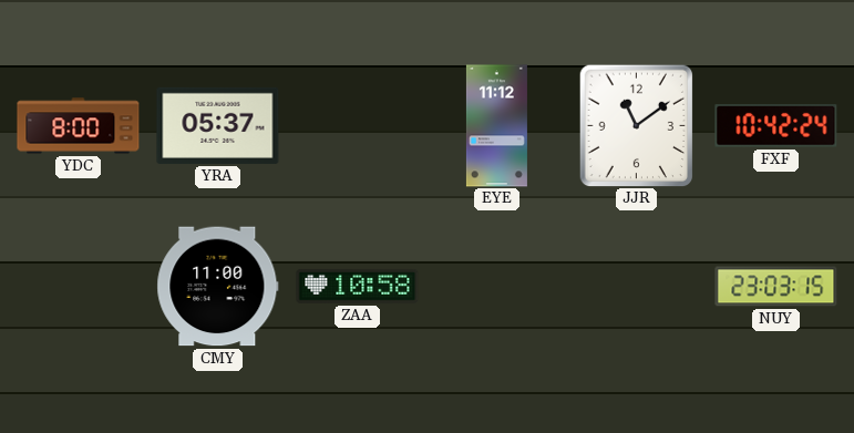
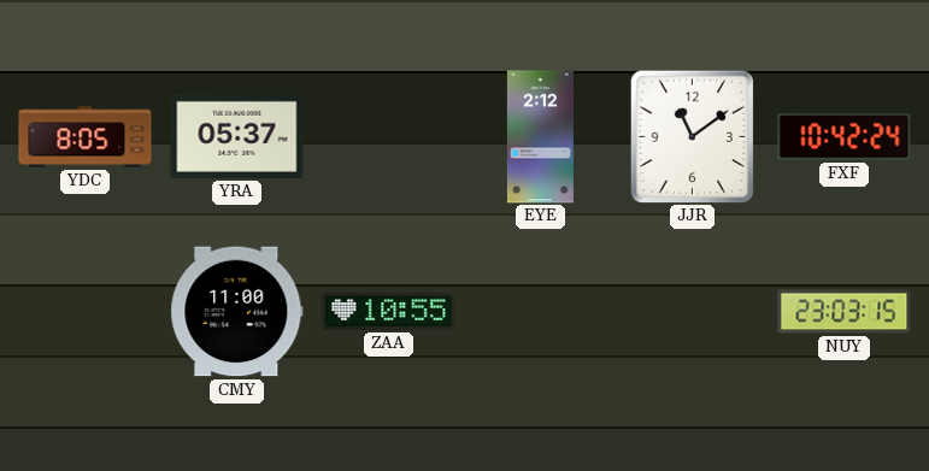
YDC: 8:00 -> 8:05 (86, 137)
EYE: 11:12 -> 2:12 (540, 137)
ZAA: 10:58 -> 10:55 (389, 311)
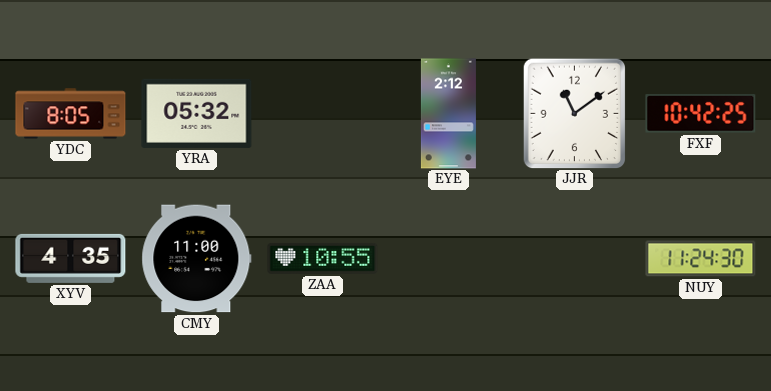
YRA: 05:37 -> 05:32 (197, 113)
FXF: 10:42:24 -> 10:42:25 (701, 114)
XYV: none -> 4:35 (71, 258)
NUY: 23:03 -> 11:24 (701, 259)
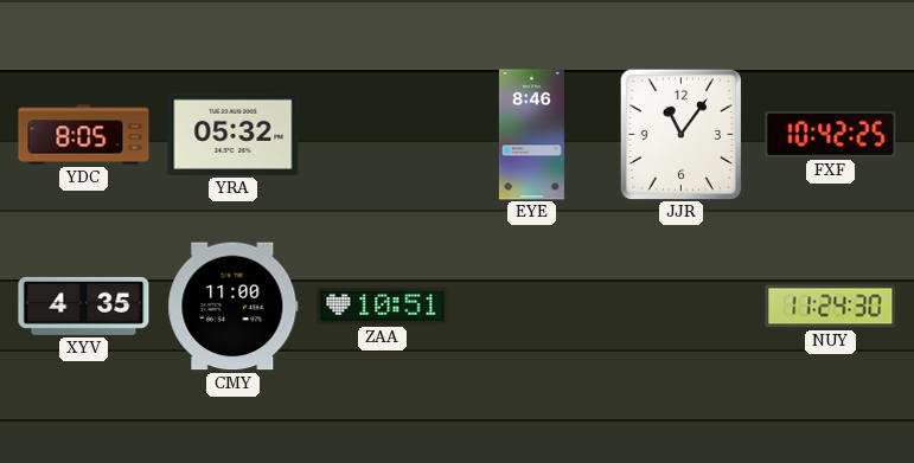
EYE: 2:12 -> 8:46 (531, 135)
JJR: 11:09 -> 11:06 (682, 134)
ZAA: 10:55 -> 10:51 (383, 306)
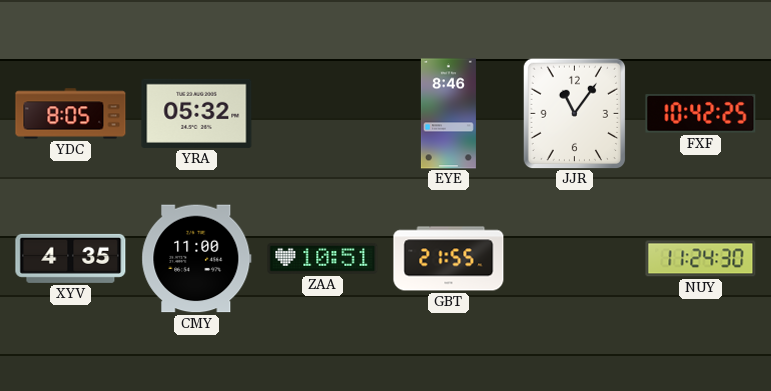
GBT: none -> 21:55 (449, 259)
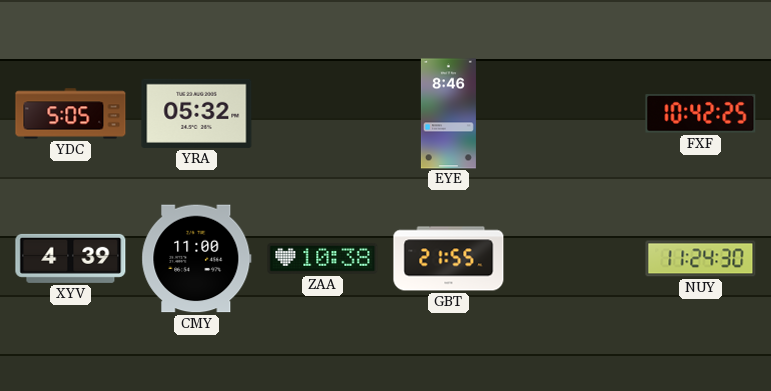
YDC: 8:05 -> 5:05 (71, 114)
JJR: 11:06 -> none (575, 113)
XYV: 4:35 -> 4:39 (71, 258)
ZAA: 10:51 -> 10:38 (323, 258)
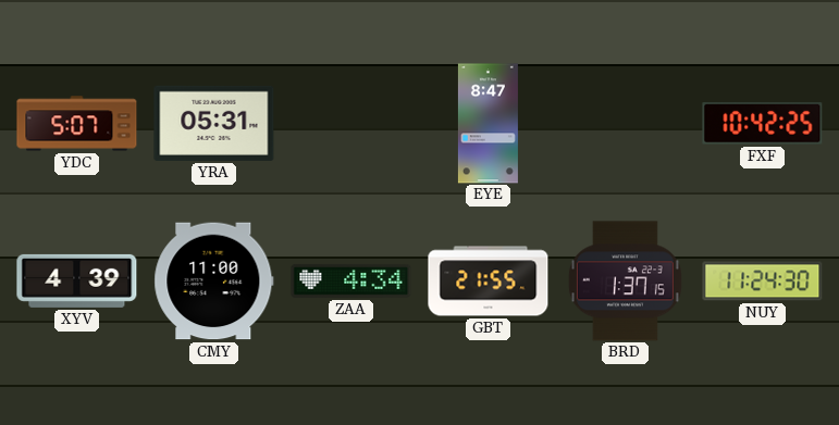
YDC: 5:05 -> 5:07 (77, 124)
YRA: 05:32 -> 05:31 (214, 123)
EYE: 8:46 -> 8:47 (488, 124)
ZAA: 10:38 -> 4:34 (351, 280)
BRD: none -> 1:37 (625, 282)
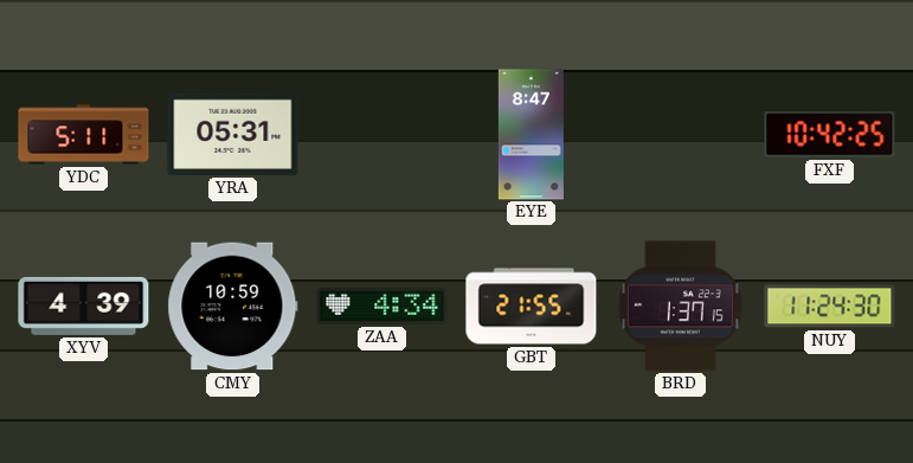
YDC: 5:07 -> 5:11 (84, 135)
CMY: 11:00 -> 10:59 (233, 307)
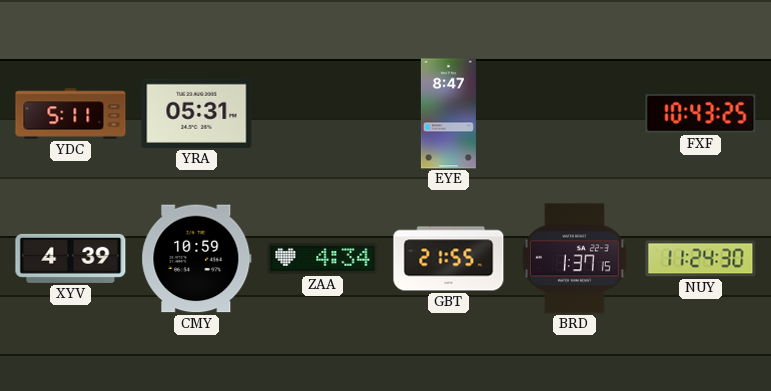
FXF: 10:42 -> 10:43 (701, 114)
